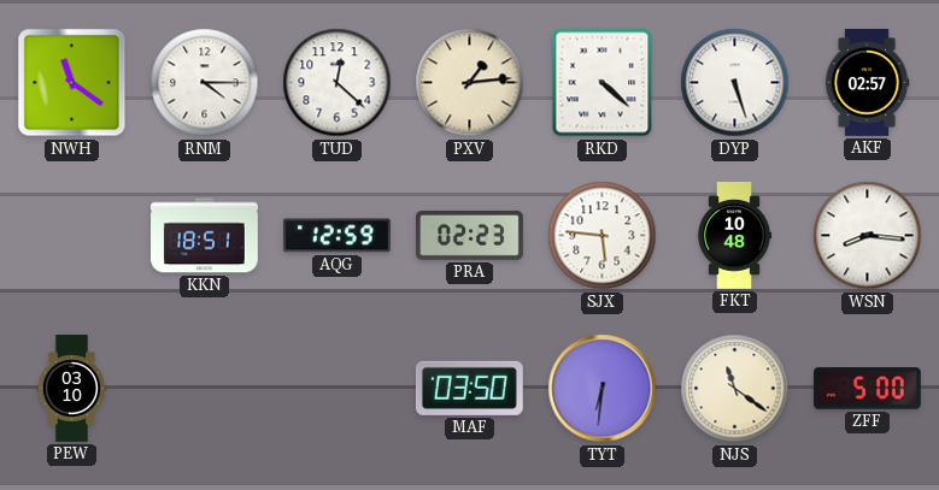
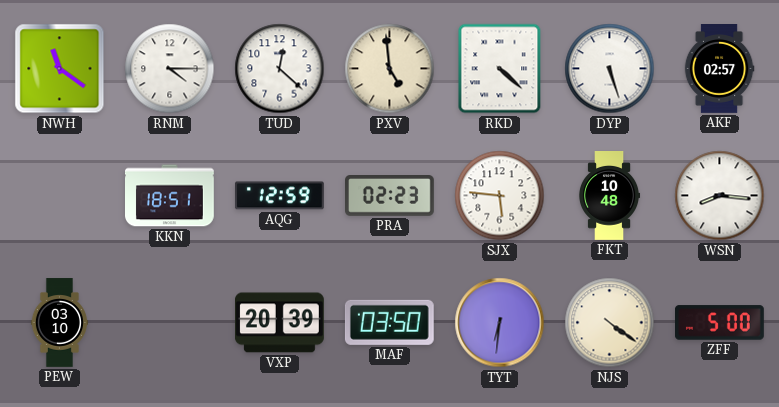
PXV: 1:14 -> 4:59 (390, 69)
VXP: none -> 20:39 (280, 323)
NJS: 11:21 -> 4:21 (610, 323)
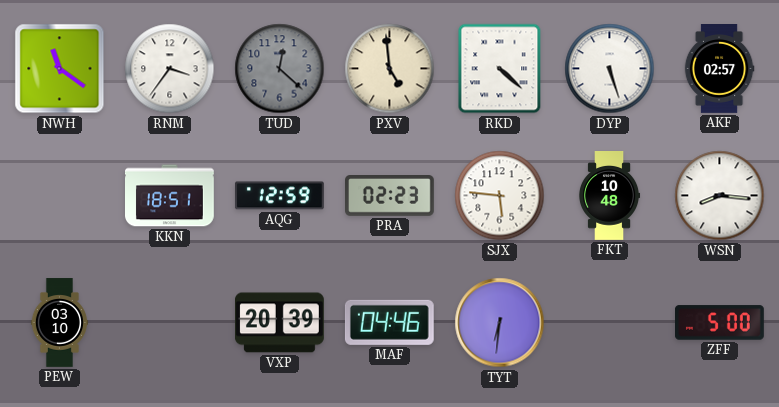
RNM: 4:15 -> 3:36 (170, 69)
TUD dial: white -> grey (280, 69)
MAF: 03:50 -> 04:46 (389, 322)
NJS: 4:21 -> none (610, 323)
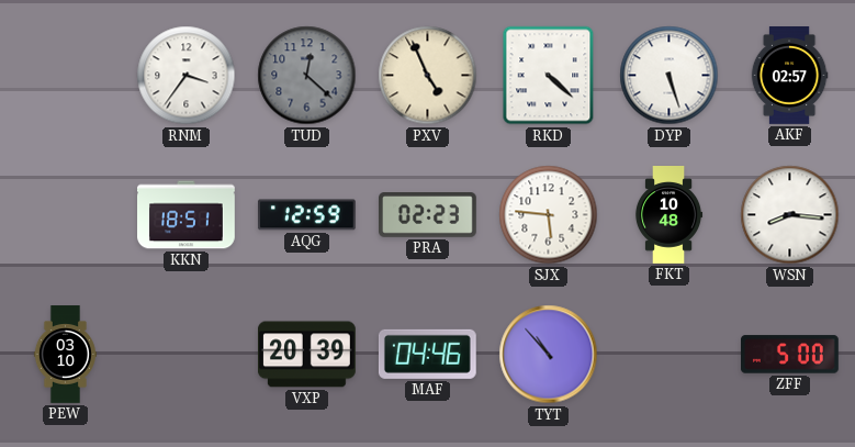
NWH: 11:21 -> none (60, 69)
PXV: 4:59 -> 4:56 (428, 76)
TYT: 6:31 -> 10:53 (549, 355)
